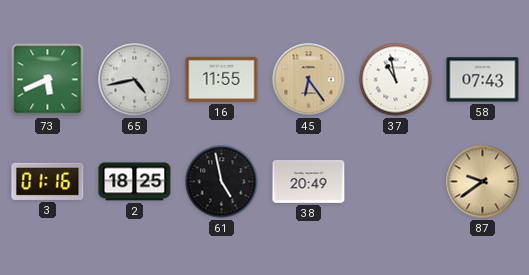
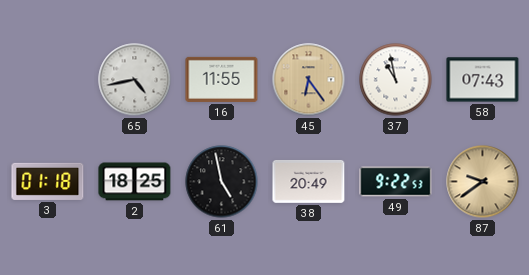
73: 5:41 -> none (48, 80)
3: 01:16 -> 01:18 (48, 181)
49: none -> 9:22 (396, 182)
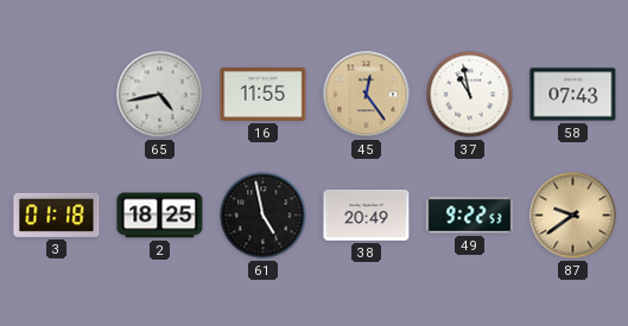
45: 6:24 -> 12:24 (367, 95)
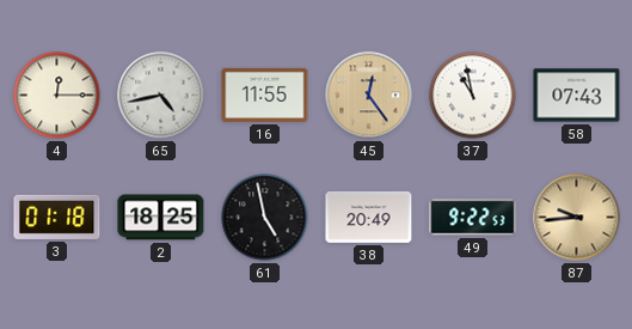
4: none -> 12:15 (57, 96)
87: 9:39 -> 9:44 (577, 218)
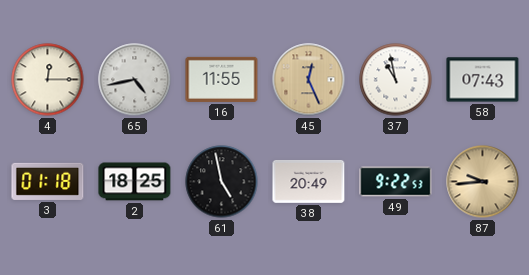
45: 12:24 -> 12:26 (309, 80)
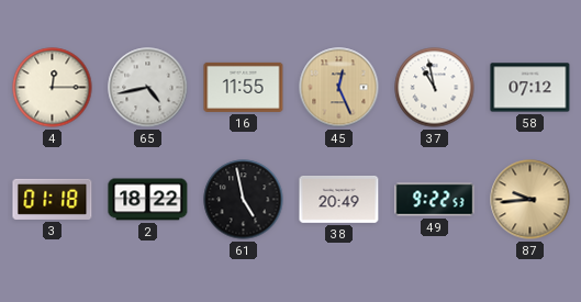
58: 07:43 -> 07:12 (530, 88)
2: 18:25 -> 18:22 (148, 200)
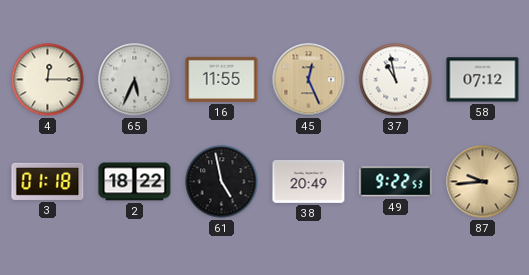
65: 4:43 -> 5:34 (135, 80)
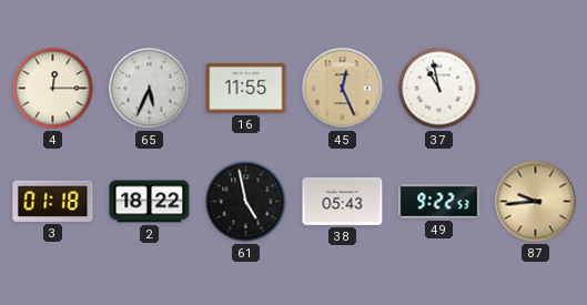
58: 07:12 -> none (483, 80)
38: 20:49 -> 05:43 (343, 202)
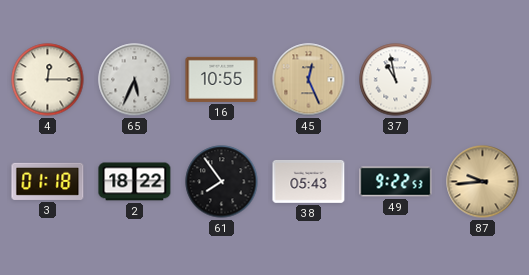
16: 11:55 -> 10:55 (222, 79)
61: 4:58 -> 7:54 (222, 182)
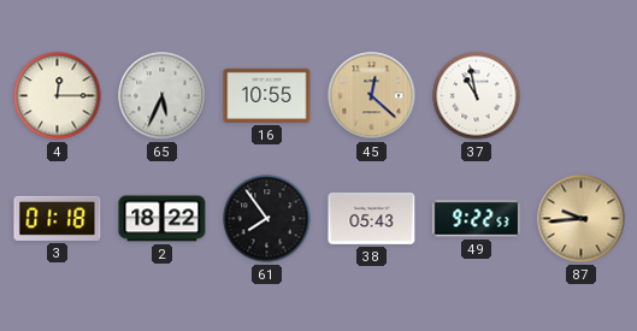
45: 12:26 -> 12:22 (372, 96)
